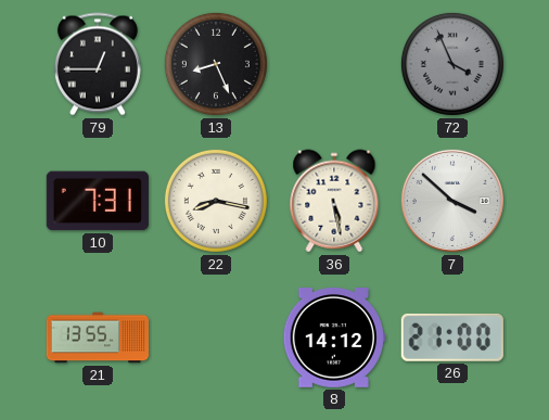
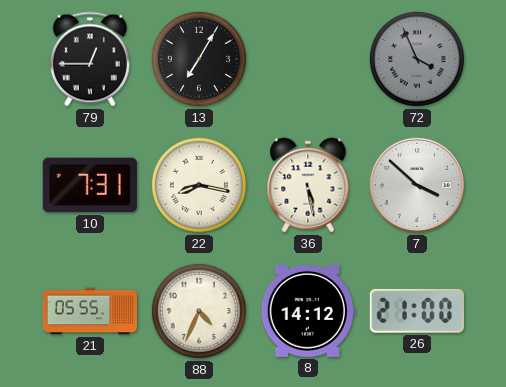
13: 8:26 -> 7:05 (199, 59)
21: 13:55 -> 05:55 (89, 311)
88: none -> 4:34 (199, 311)
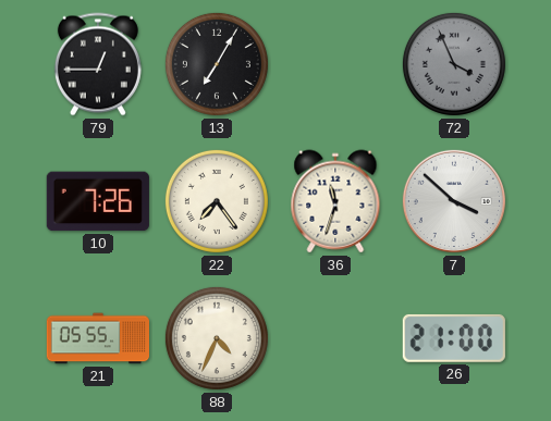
10: 7:31 -> 7:26 (98, 201)
22: 8:17 -> 7:24 (217, 201)
36: 5:28 -> 11:33 (335, 201)
8: 14:12 -> none (308, 312)
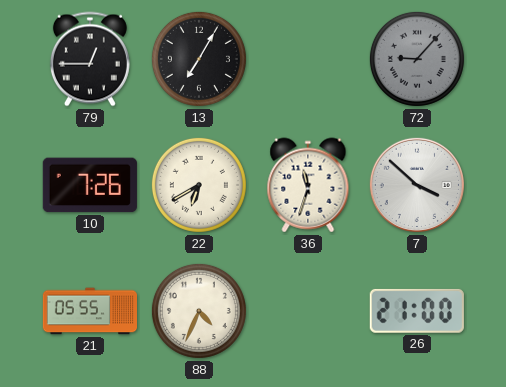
72: 3:56 -> 9:07 (417, 59)
22: 7:24 -> 6:40 (199, 185)
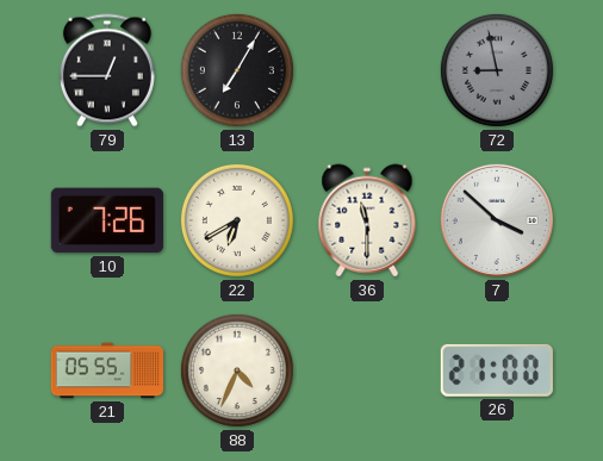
72: 9:07 -> 8:58 (497, 70)
36: 11:33 -> 11:30 (367, 220)
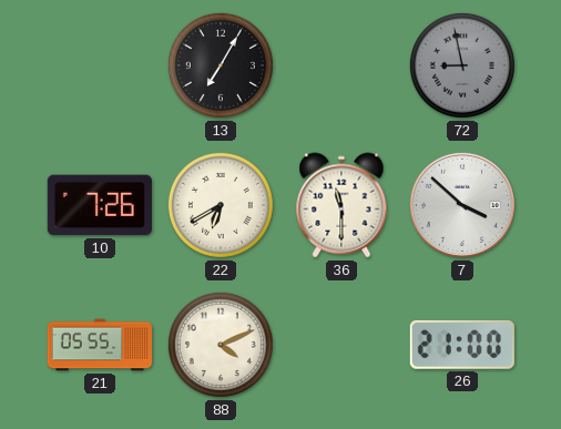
79: 12:45 -> none (107, 70)
88: 4:34 -> 4:11 (221, 345)
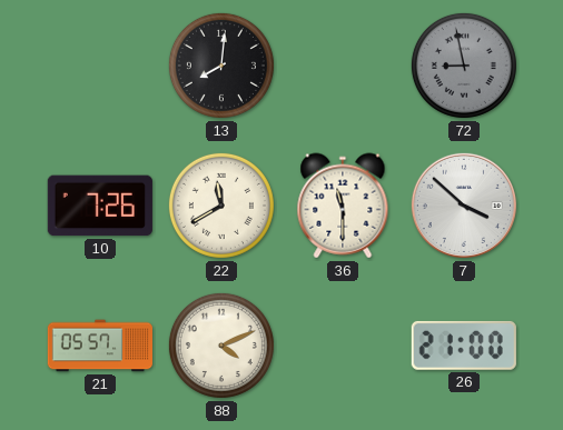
13: 7:05 -> 8:01 (221, 66)
22: 6:40 -> 11:40 (221, 206)
21: 05:55 -> 05:57 (99, 346)
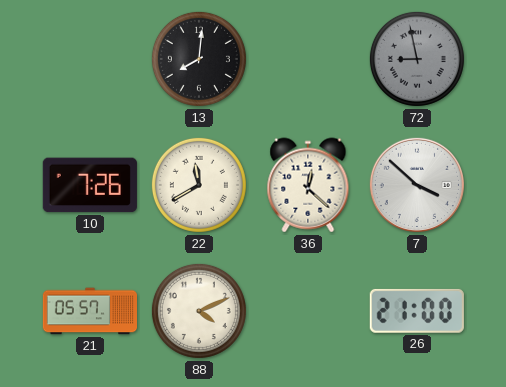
36: 11:30 -> 12:22 (308, 185)
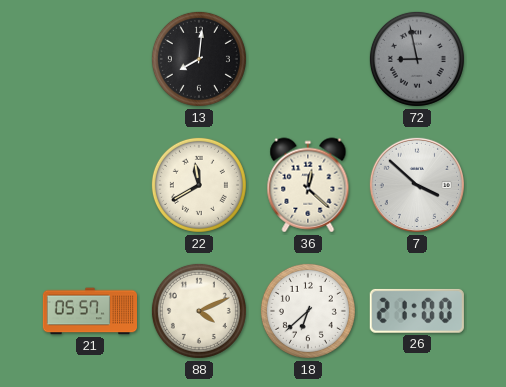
10: 7:26 -> none (90, 185)
18: none -> 6:38 (308, 311)
